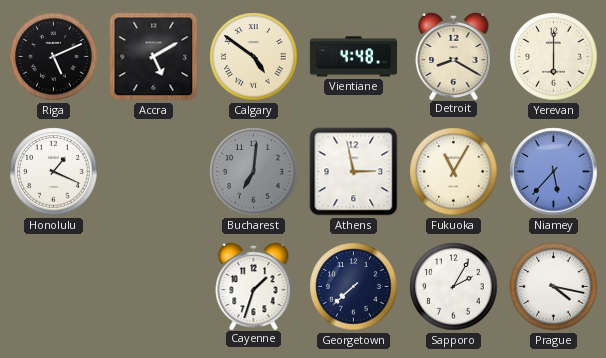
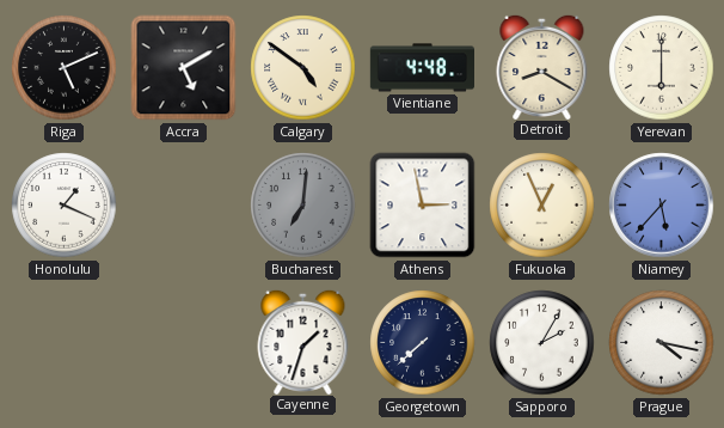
Fukuoka: 11:05 -> 12:56 (542, 206)
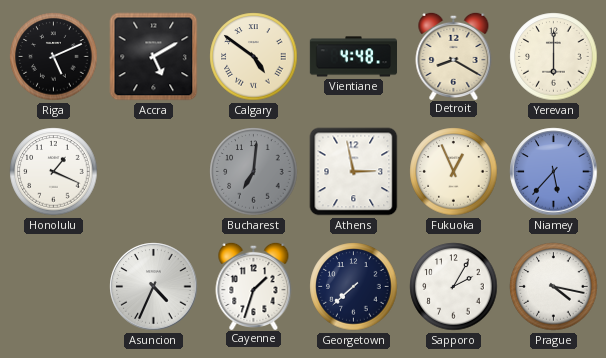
Asuncion: none -> 4:34 (154, 287)
